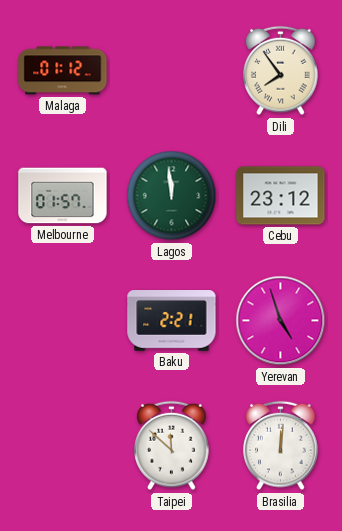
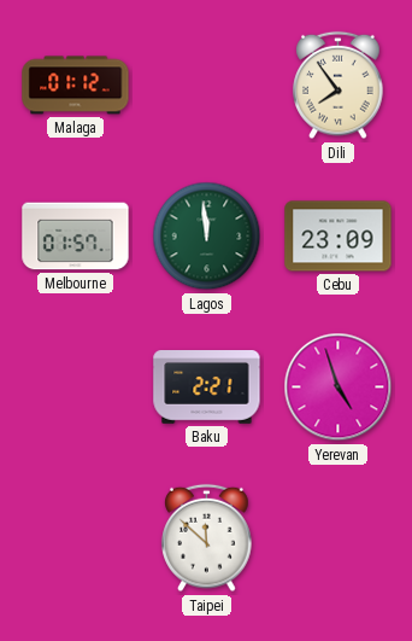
Cebu: 23:12 -> 23:09 (339, 237)
Brasilia: 12:01 -> none (281, 446)
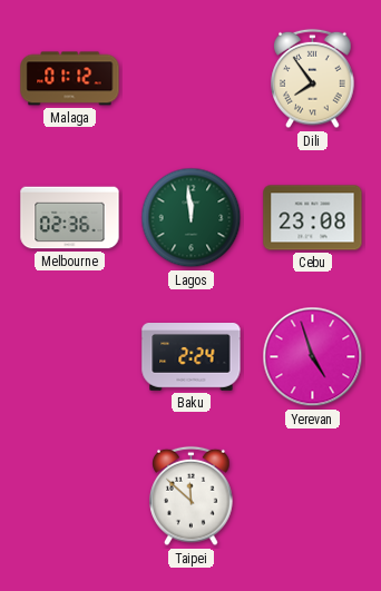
Melbourne: 01:57 -> 02:36 (70, 218)
Cebu: 23:09 -> 23:08 (313, 218)
Baku: 2:21 -> 2:24 (192, 357)
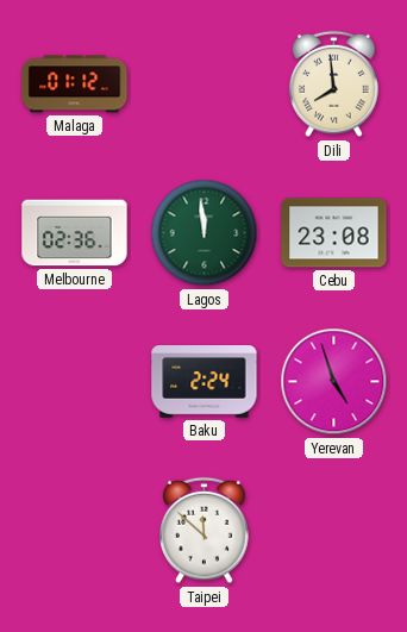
Dili: 7:54 -> 7:59 (334, 85)
